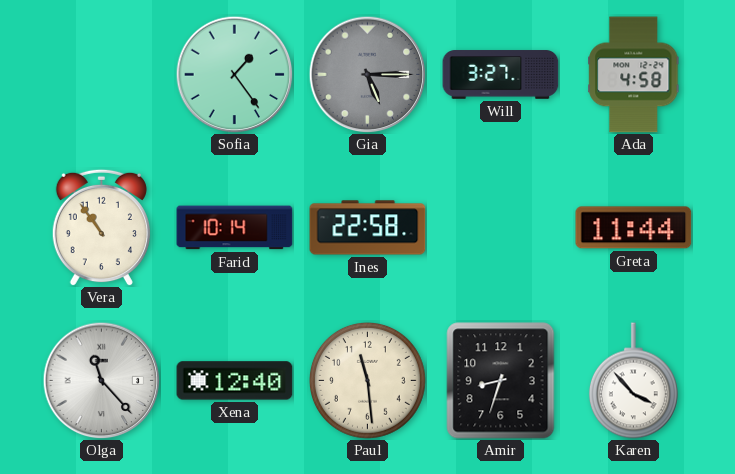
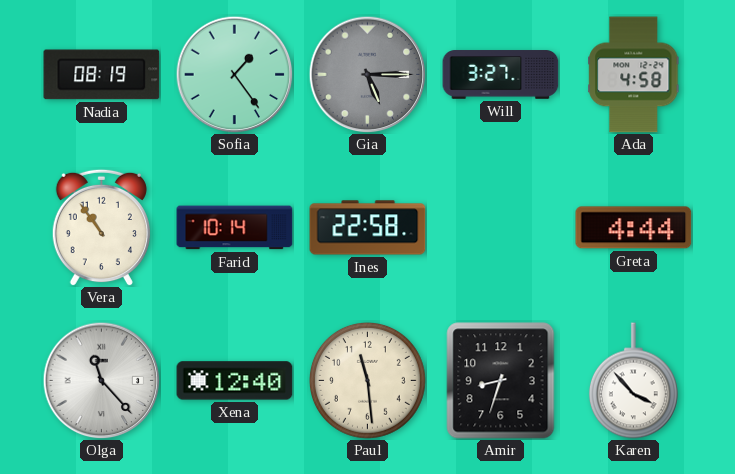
Nadia: none -> 08:19 (102, 75)
Greta: 11:44 -> 4:44 (634, 228)
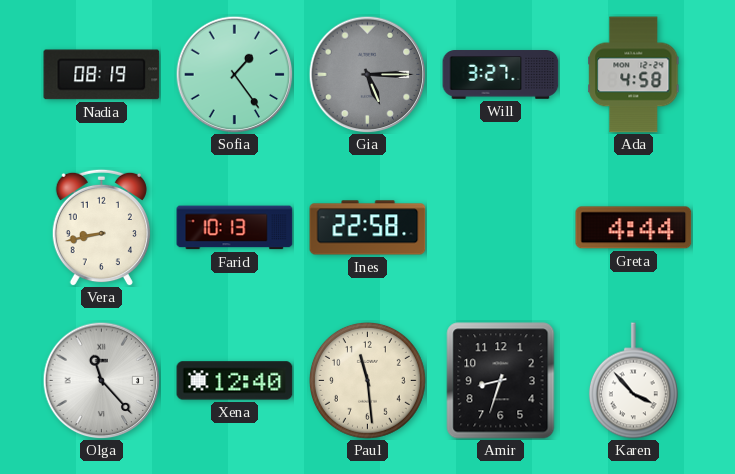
Vera: 10:54 -> 8:43 (101, 227)
Farid: 10:14 -> 10:13 (235, 228)
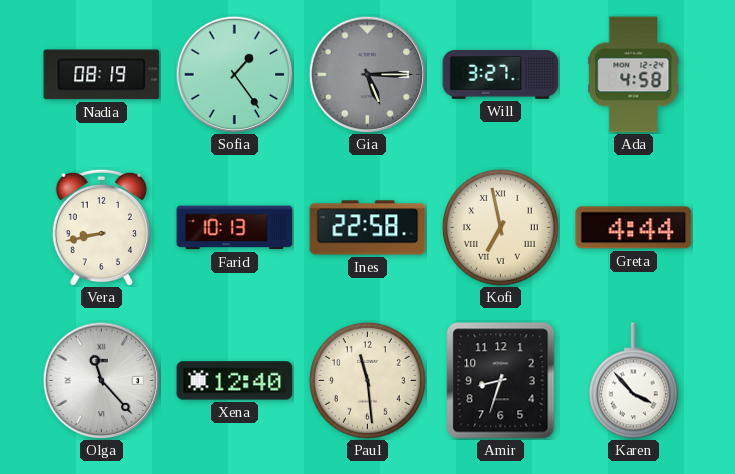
Kofi: none -> 6:58 (500, 227)
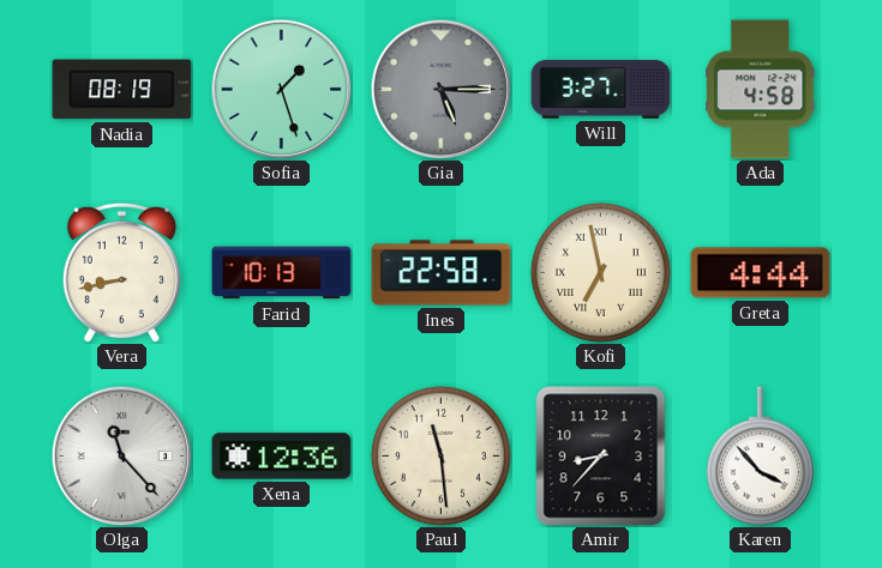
Sofia: 1:24 -> 1:27 (281, 89)
Xena: 12:40 -> 12:36 (282, 457)
Amir: 8:33 -> 8:37 (601, 457)
